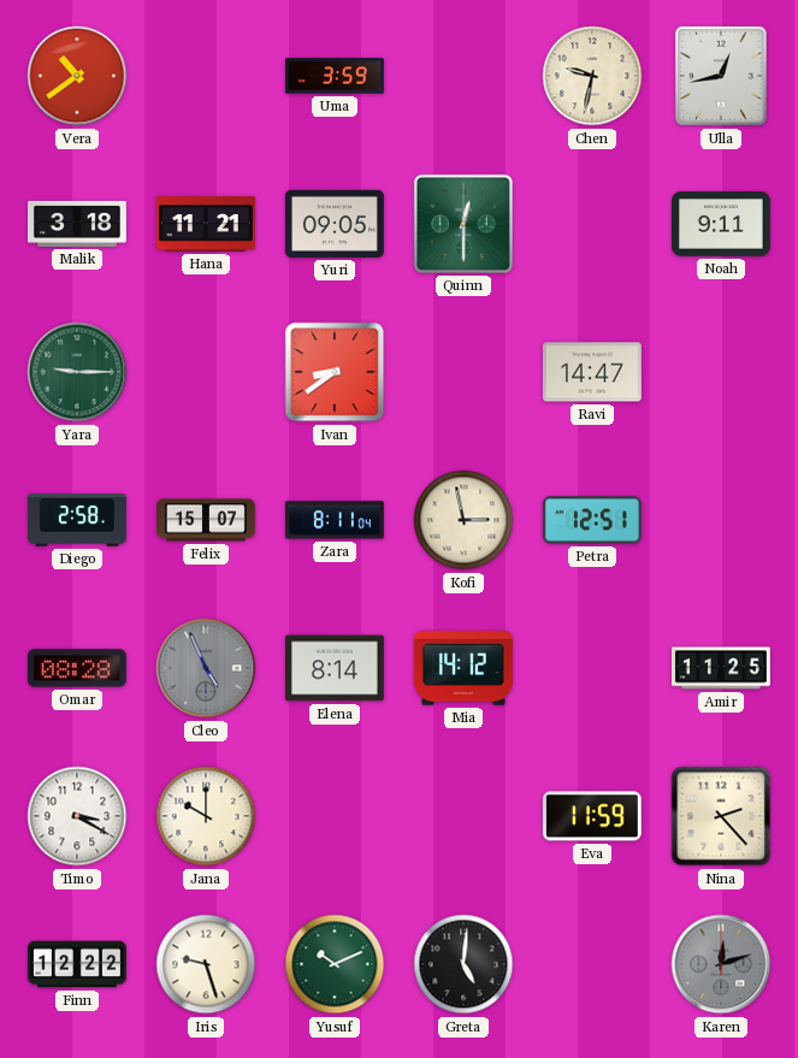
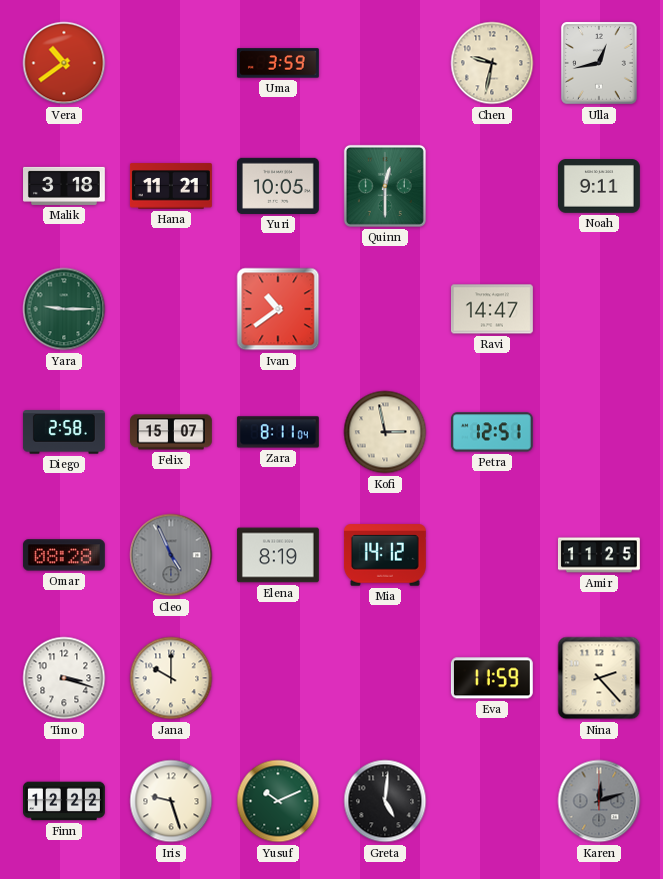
Yuri: 09:05 -> 10:05 (278, 186)
Ivan: 8:39 -> 10:39 (278, 309)
Elena: 8:14 -> 8:19 (278, 555)
Timo: 3:20 -> 3:18 (64, 678)
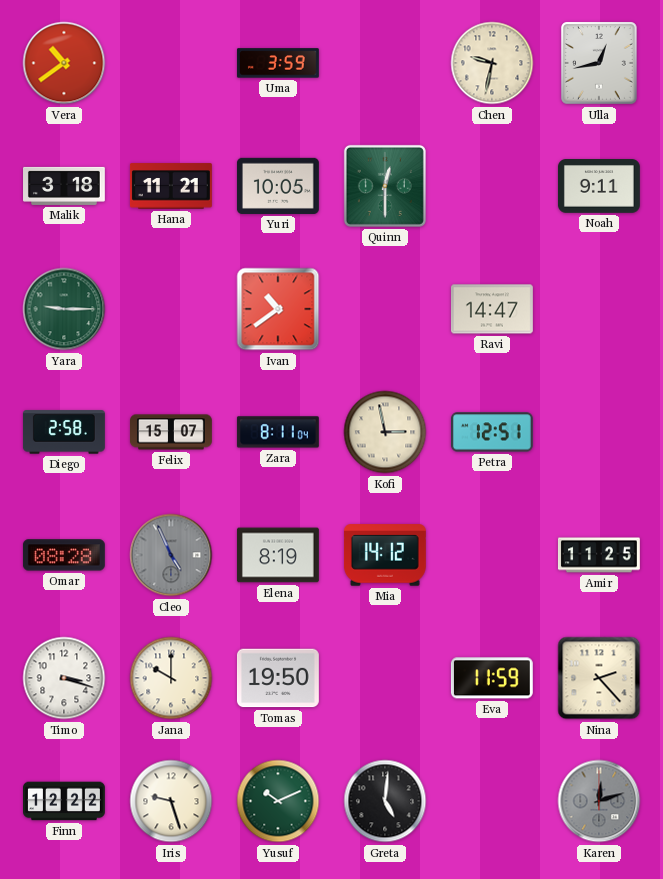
Tomas: none -> 19:50 (278, 678)
